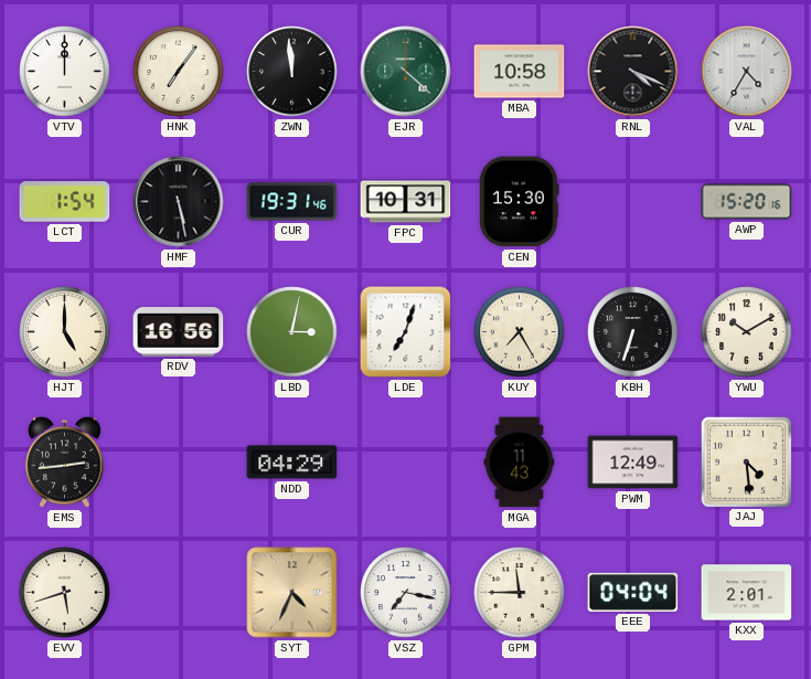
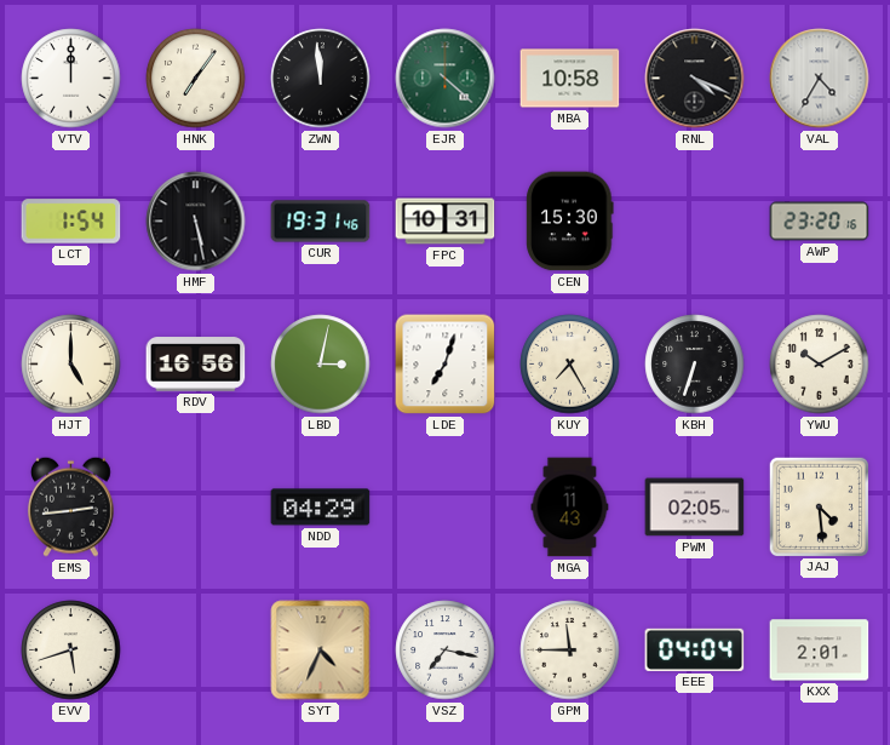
AWP: 15:20 -> 23:20 (820, 222)
PWM: 12:49 -> 02:05 (695, 508)
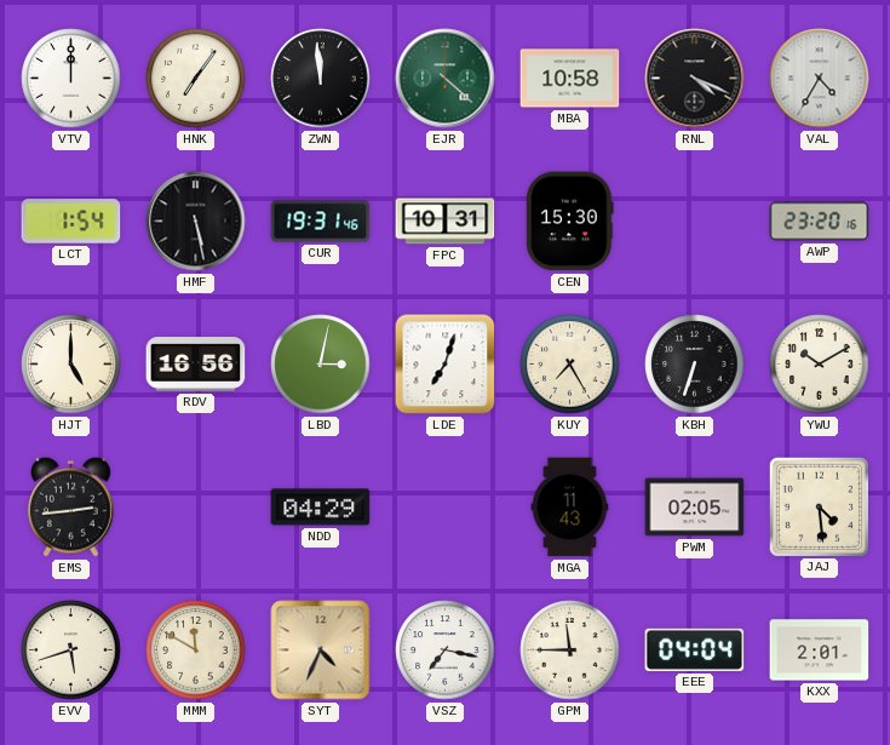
MMM: none -> 11:50 (196, 651)
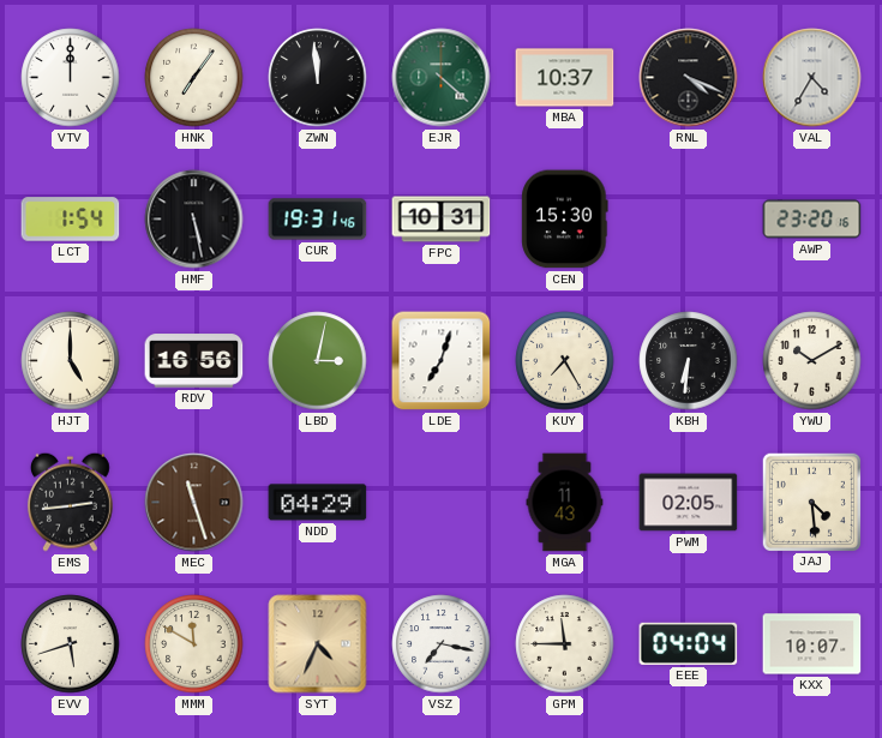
MBA: 10:58 -> 10:37 (565, 78)
KBH: 6:33 -> 6:31 (689, 361)
MEC: none -> 11:27 (194, 503)
KXX: 2:01 -> 10:07 (812, 644)
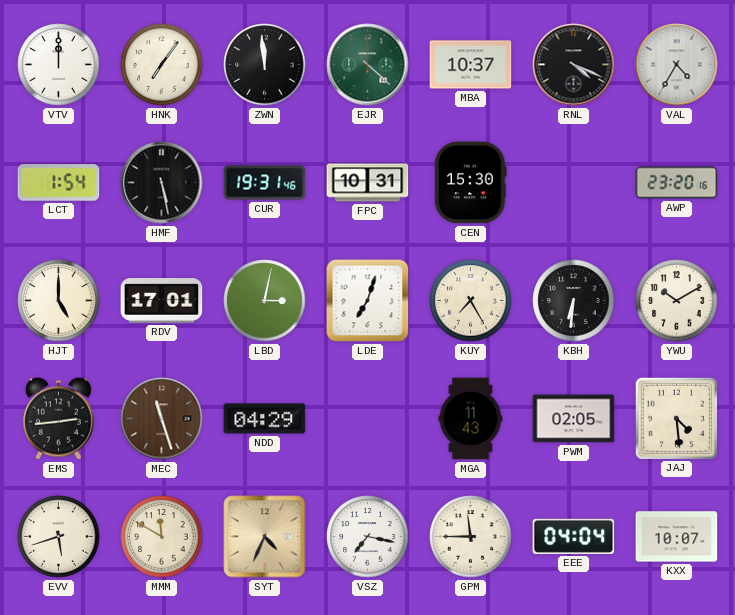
RDV: 16:56 -> 17:01 (162, 301)
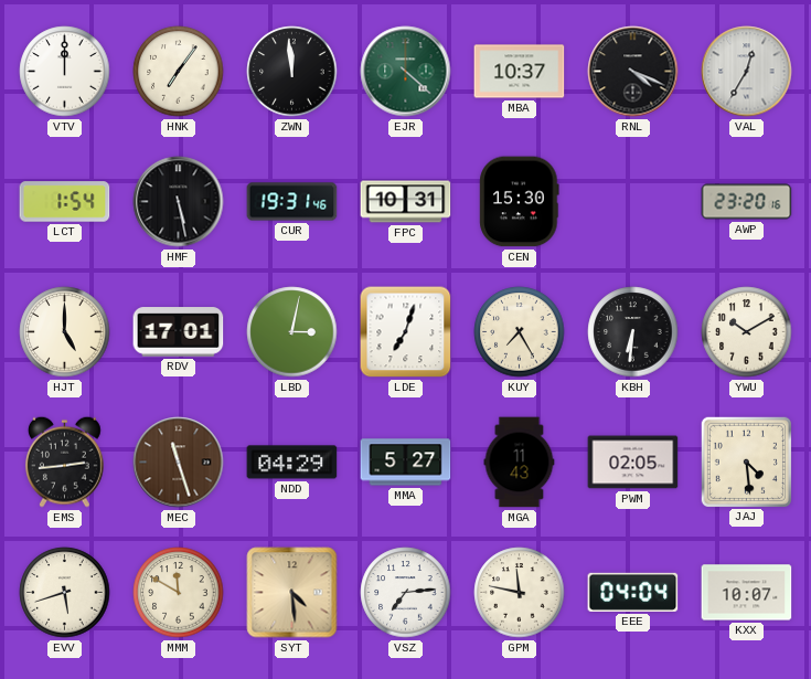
VAL: 4:35 -> 12:35 (747, 72)
MMA: none -> 5:27 (406, 463)
SYT: 4:34 -> 4:29 (292, 593)
VSZ: 7:17 -> 7:14 (406, 593)
GPM: 11:45 -> 11:47 (520, 593)
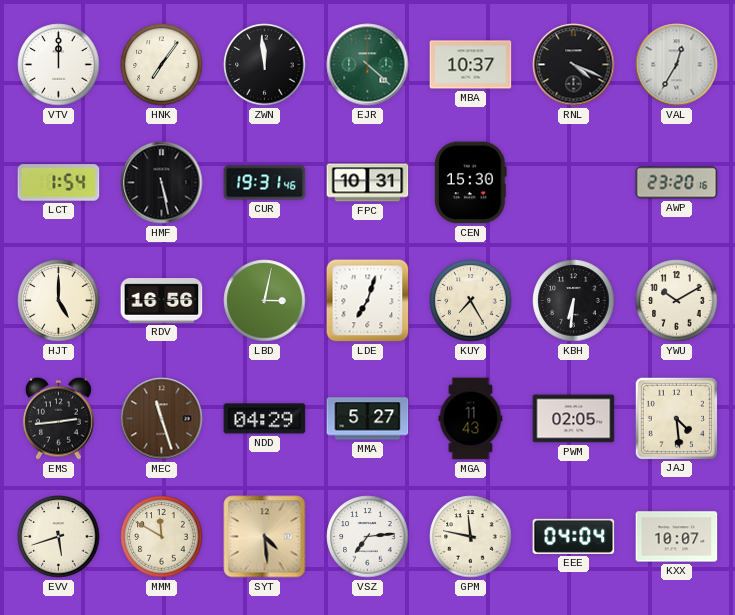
RDV: 17:01 -> 16:56 (162, 301)
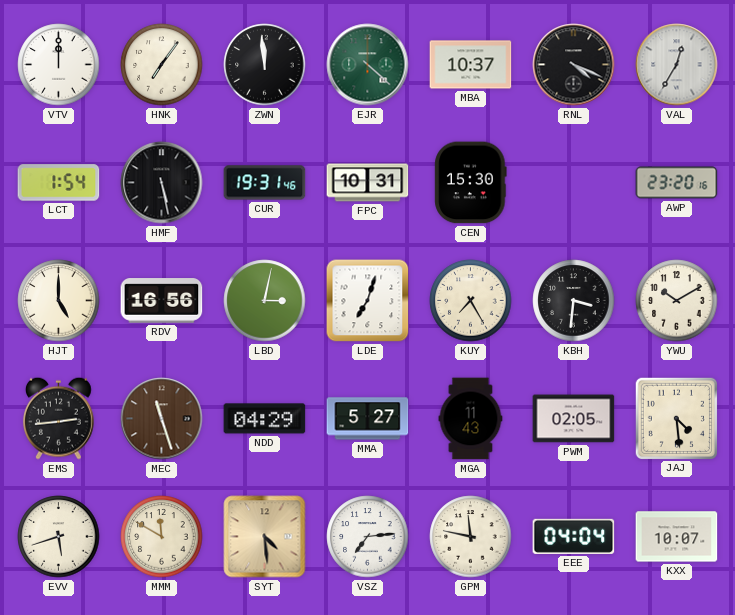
KBH: 6:31 -> 3:31 (574, 301)
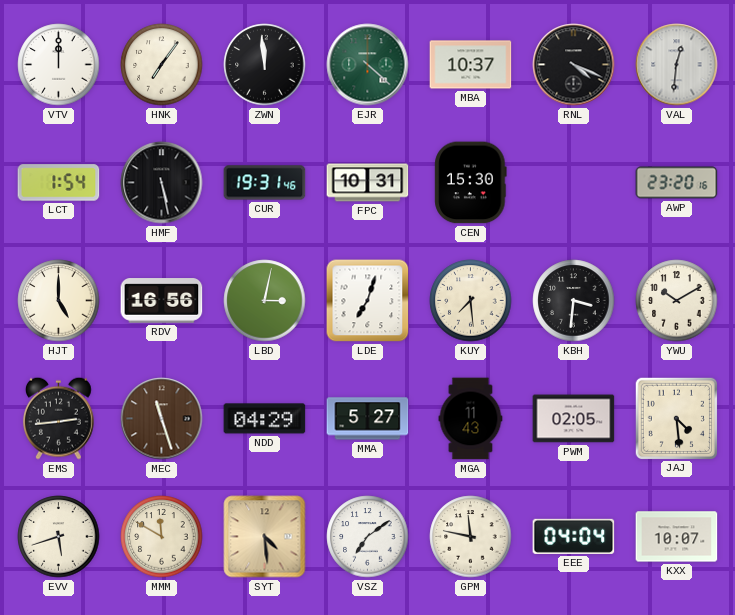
VAL: 12:35 -> 12:31 (677, 65)
KUY: 7:25 -> 7:29 (471, 301)
VSZ: 7:14 -> 7:09 (368, 537)
